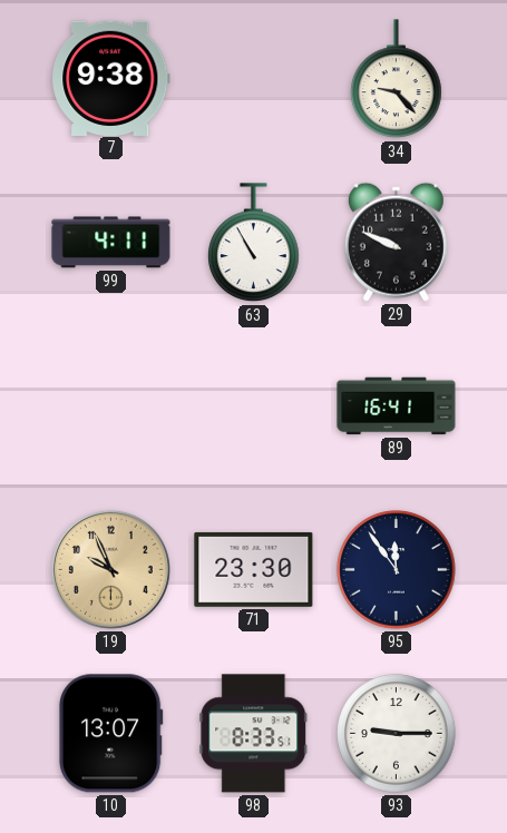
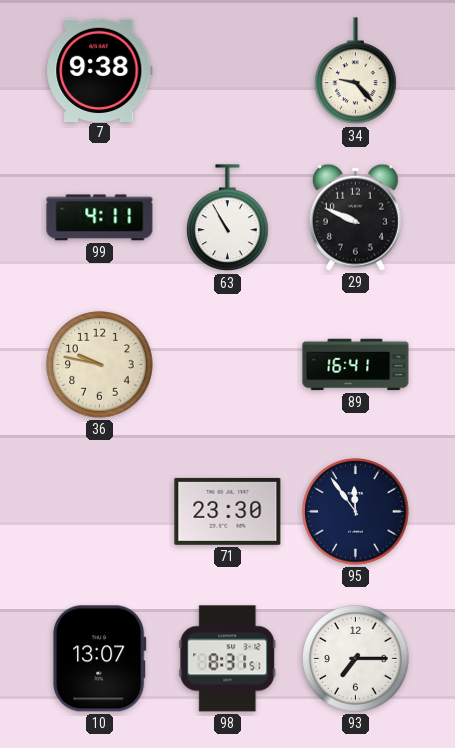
36: none -> 9:47 (100, 365)
19: 9:56 -> none (110, 569)
98: 8:33 -> 8:31 (228, 659)
93: 9:15 -> 7:15 (356, 659)
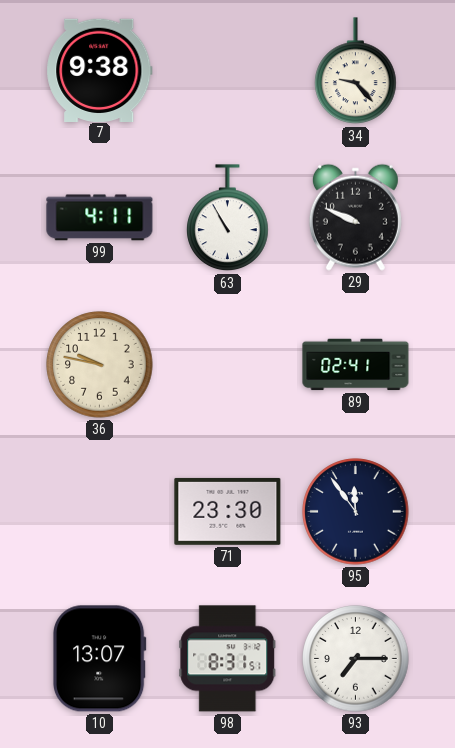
89: 16:41 -> 02:41 (356, 365)
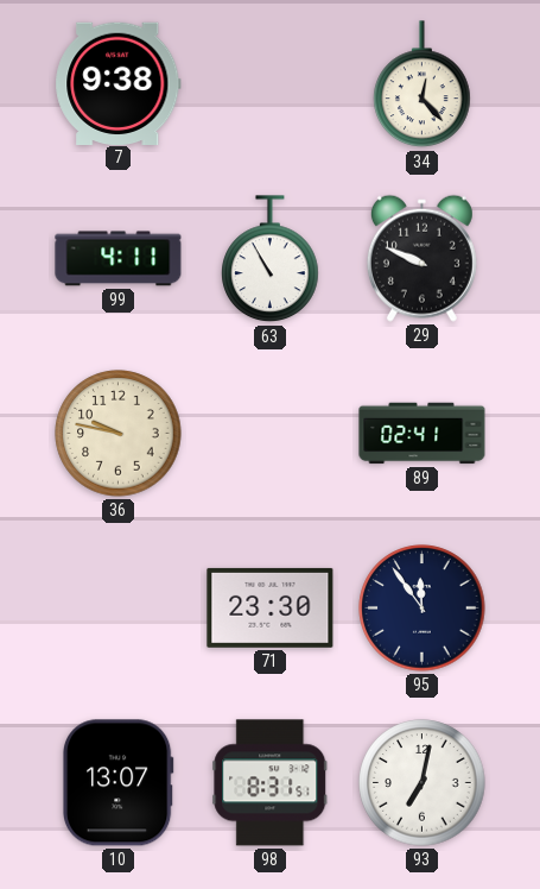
34: 9:23 -> 12:23 (423, 84)
93: 7:15 -> 7:02 (423, 783)
